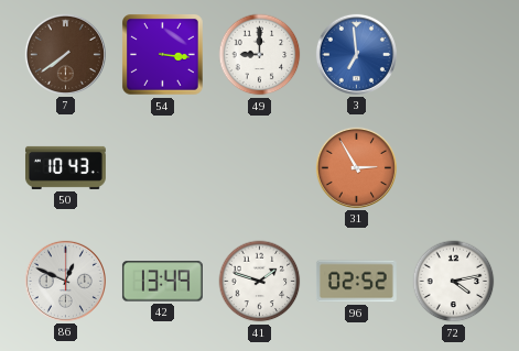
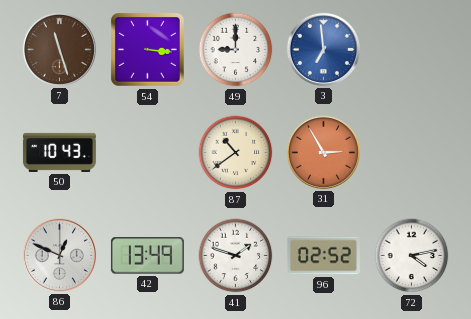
7: 7:39 -> 11:27 (59, 49)
87: none -> 10:39 (236, 153)
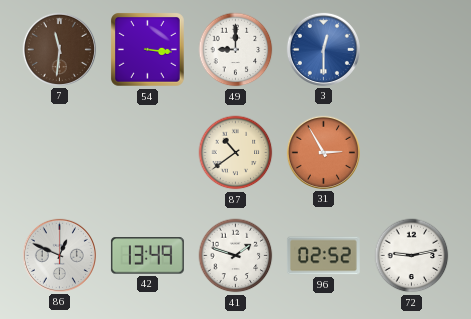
7: 11:27 -> 11:31 (59, 49)
3: 6:59 -> 12:30 (323, 49)
50: 10:43 -> none (59, 152)
72: 4:13 -> 9:13 (412, 256)
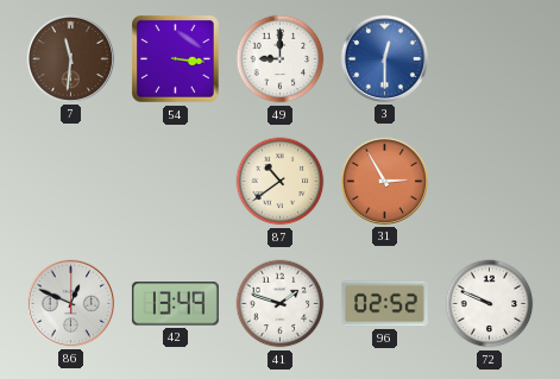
72: 9:13 -> 9:49 (490, 304)
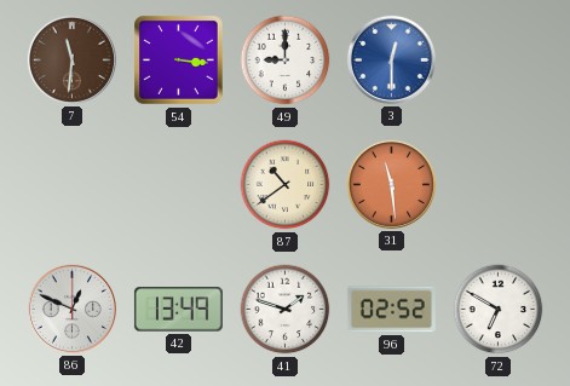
31: 2:55 -> 11:29 (391, 184)
72: 9:49 -> 6:50 (499, 310)
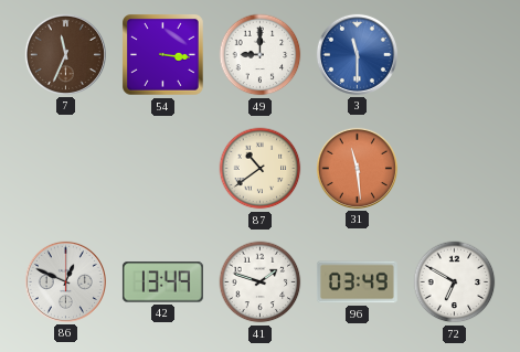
7: 11:31 -> 11:34 (65, 54)
3: 12:30 -> 11:30 (357, 54)
96: 02:52 -> 03:49 (357, 282)
